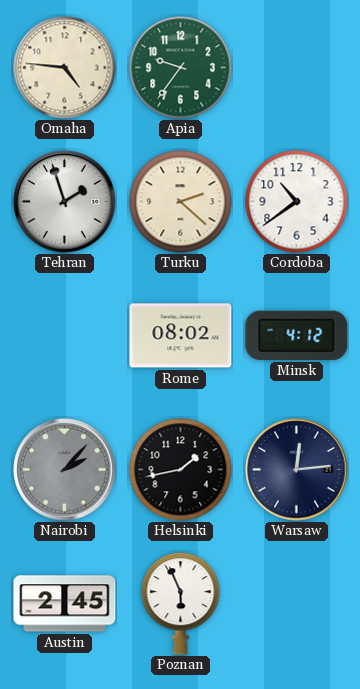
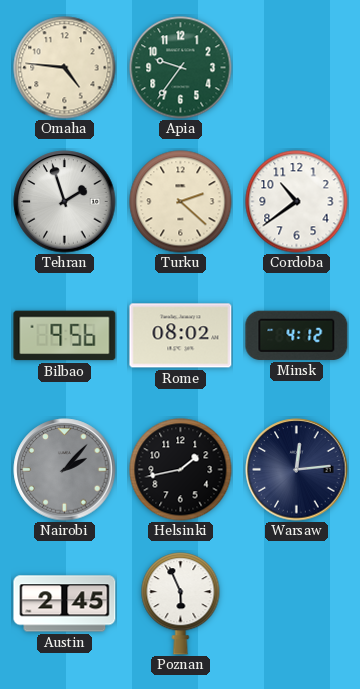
Bilbao: none -> 9:56 (65, 336)
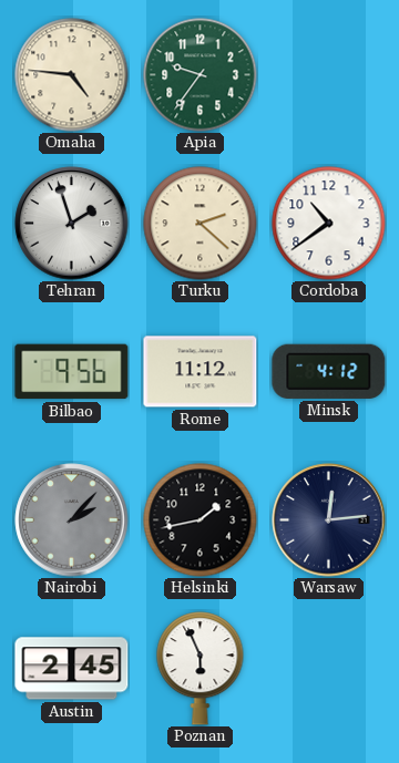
Rome: 08:02 -> 11:12 (201, 372)
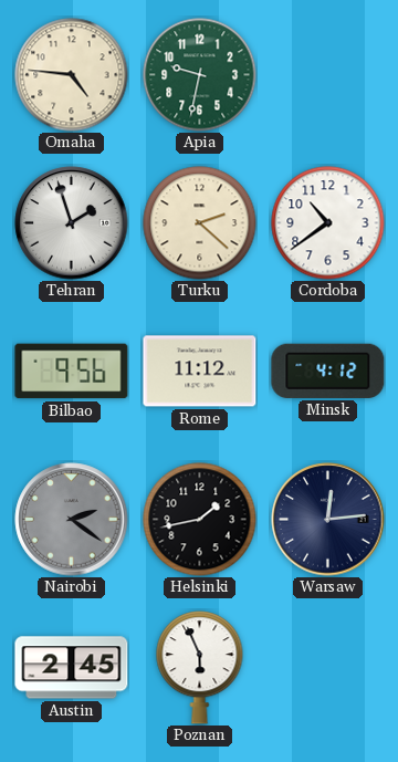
Apia: 9:36 -> 9:32 (200, 75)
Nairobi: 2:07 -> 2:21 (72, 520)
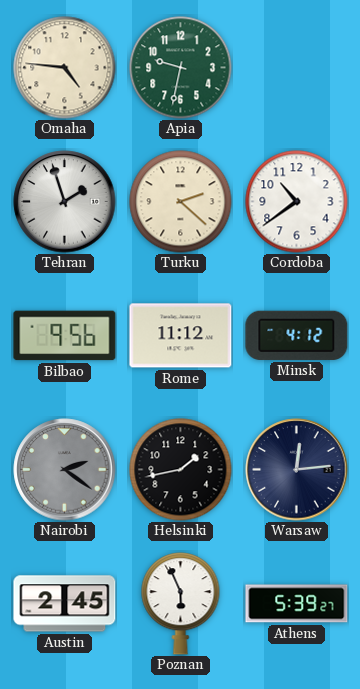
Athens: none -> 5:39 (297, 604)
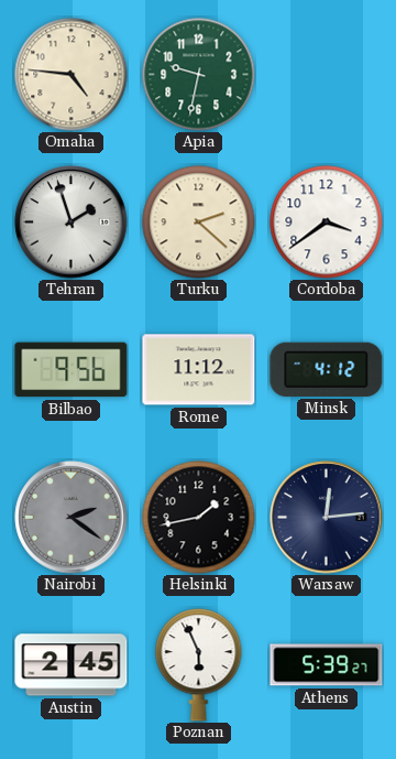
Cordoba: 10:39 -> 3:39 (327, 223)
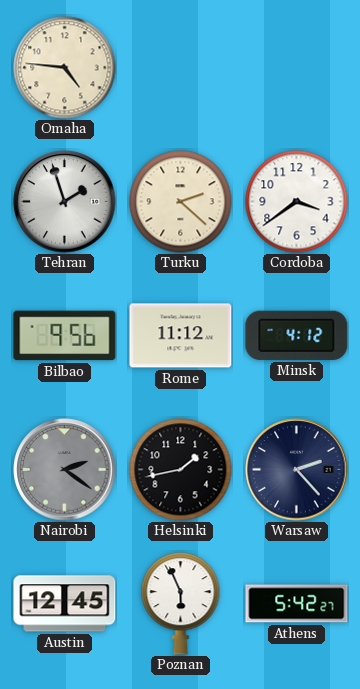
Apia: 9:32 -> none (199, 75)
Warsaw: 12:14 -> 2:23 (297, 470)
Austin: 2:45 -> 12:45 (65, 604)
Athens: 5:39 -> 5:42 (297, 604)
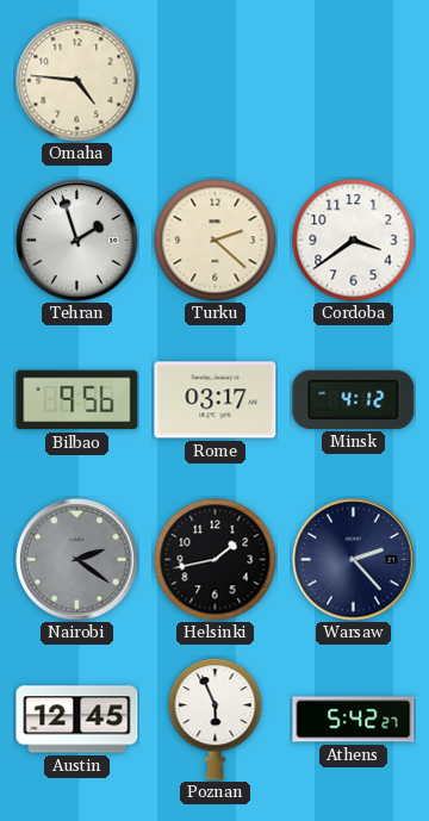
Rome: 11:12 -> 03:17 (216, 400)
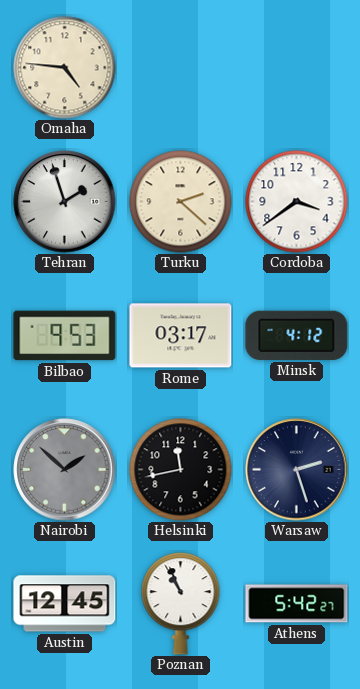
Bilbao: 9:56 -> 9:53 (65, 336)
Nairobi: 2:21 -> 1:52 (65, 470)
Helsinki: 1:43 -> 11:43 (181, 470)
Warsaw: 2:23 -> 2:27 (297, 470)
Poznan: 5:56 -> 10:56 (181, 604)
